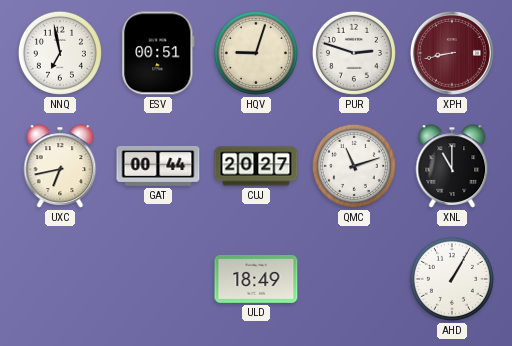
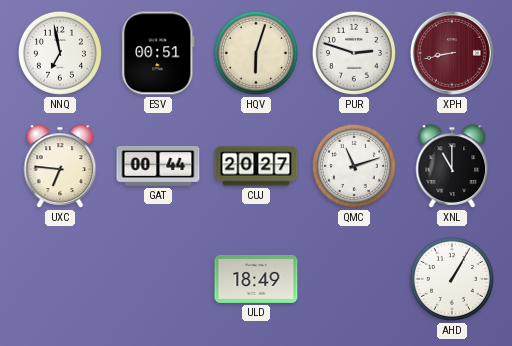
HQV: 9:03 -> 6:03 (256, 53)
UXC: 6:43 -> 6:46 (60, 166)
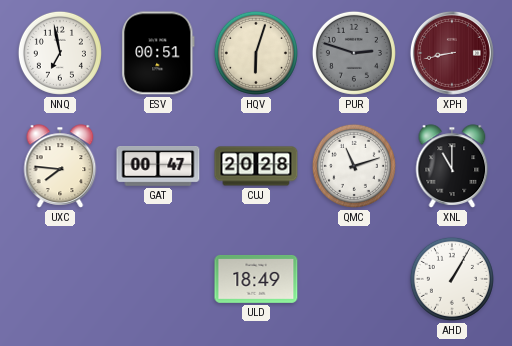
PUR dial: white -> grey (354, 53)
UXC: 6:46 -> 7:46 (60, 166)
GAT: 00:44 -> 00:47 (158, 167)
CUJ: 20:27 -> 20:28 (256, 166)
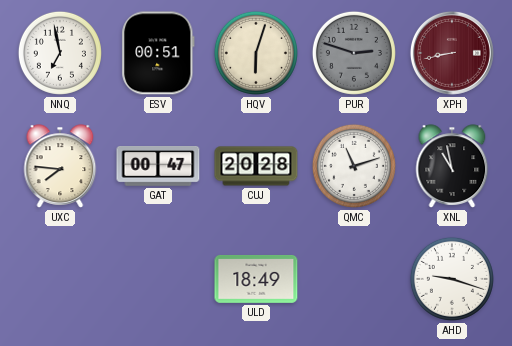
XNL: 11:00 -> 10:58 (452, 166)
AHD: 1:05 -> 9:18 (452, 279)
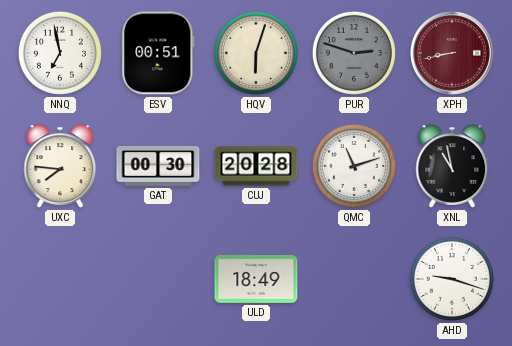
GAT: 00:47 -> 00:30 (158, 167)
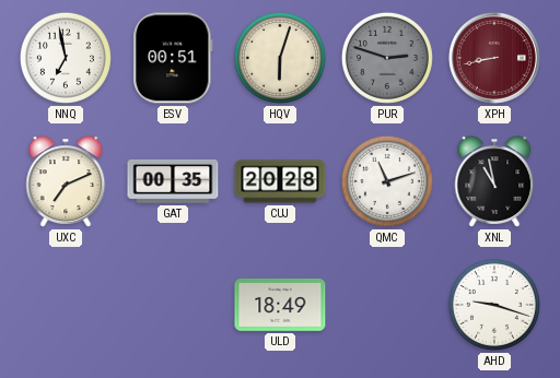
UXC: 7:46 -> 7:11 (66, 181)
GAT: 00:30 -> 00:35 (173, 182)
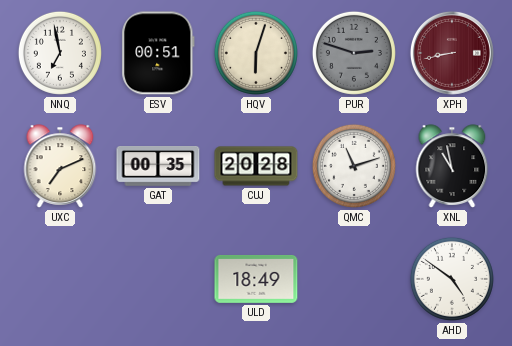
AHD: 9:18 -> 4:51 (452, 279)
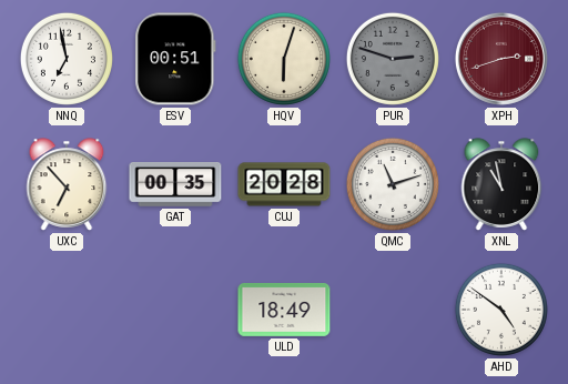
XPH: 8:43 -> 2:42 (501, 59)
UXC: 7:11 -> 6:53 (67, 184)
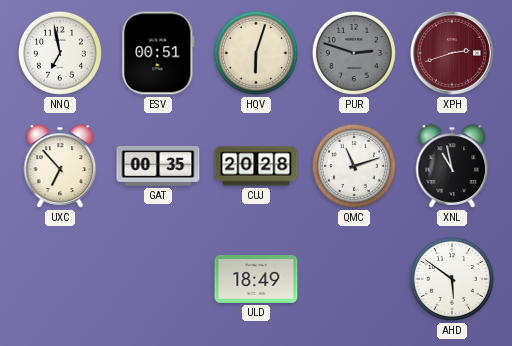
AHD: 4:51 -> 5:51 (452, 279)
